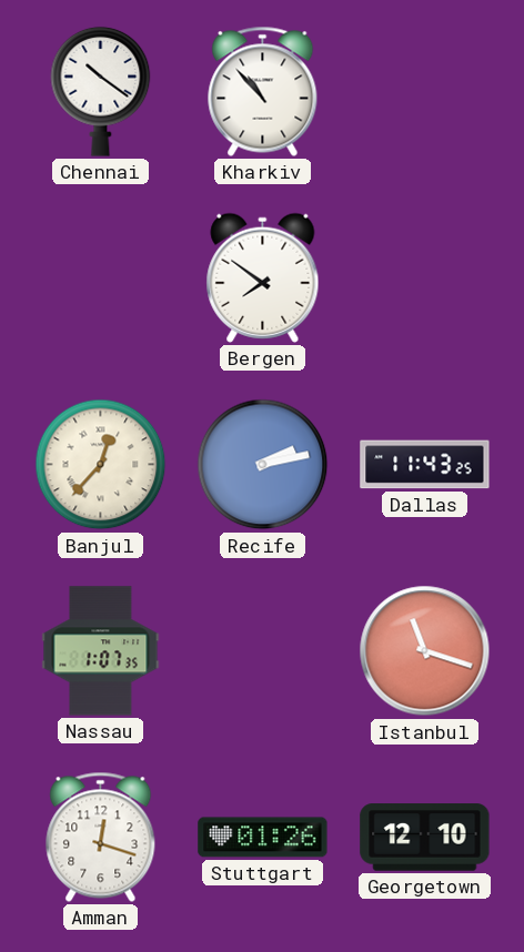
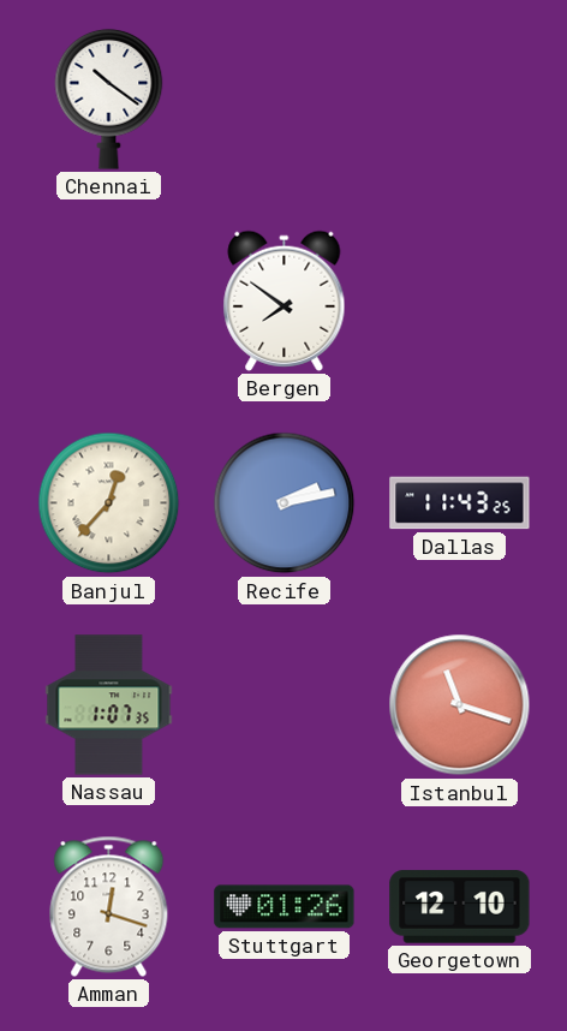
Kharkiv: 10:53 -> none (263, 91)
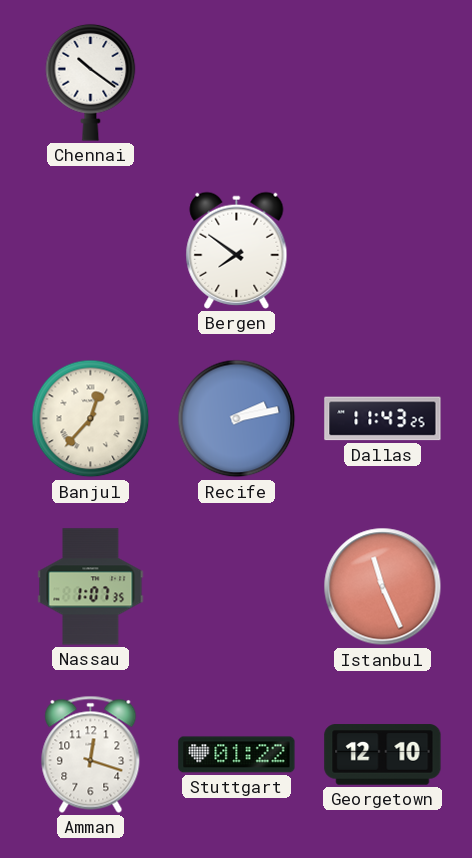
Istanbul: 11:18 -> 11:26 (383, 587)
Stuttgart: 01:26 -> 01:22 (237, 755)
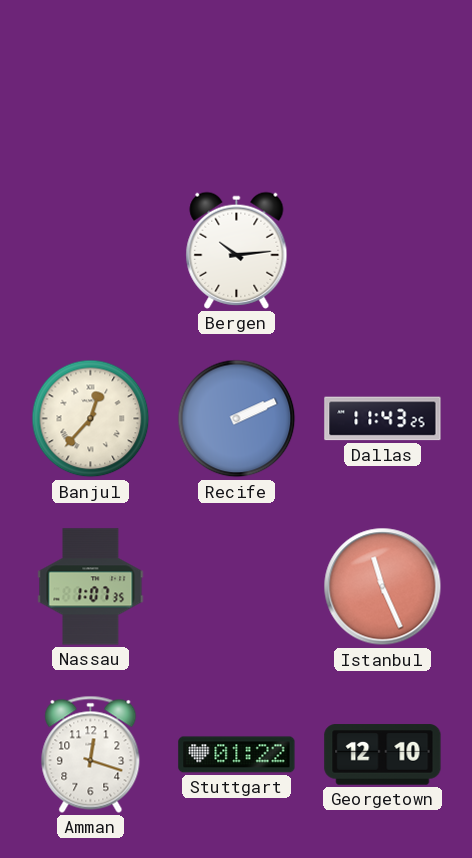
Chennai: 10:21 -> none (91, 82)
Bergen: 7:51 -> 10:14 (237, 250)
Recife: 2:13 -> 2:11 (237, 419)
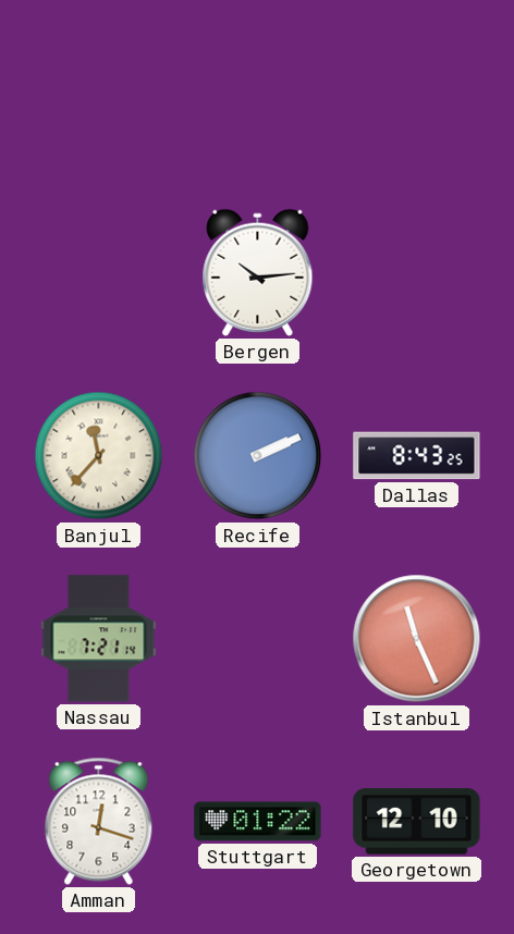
Banjul: 12:37 -> 11:37 (99, 456)
Dallas: 11:43 -> 8:43 (417, 456)
Nassau: 1:07 -> 7:21 (99, 639)
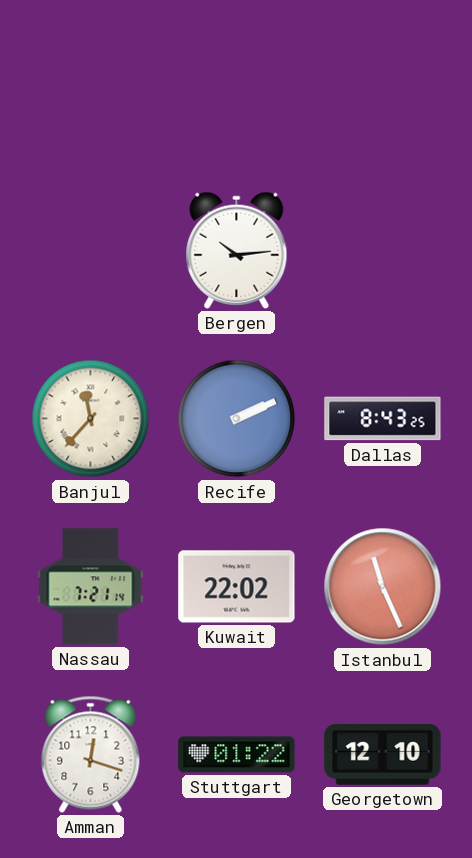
Kuwait: none -> 22:02 (237, 587)
